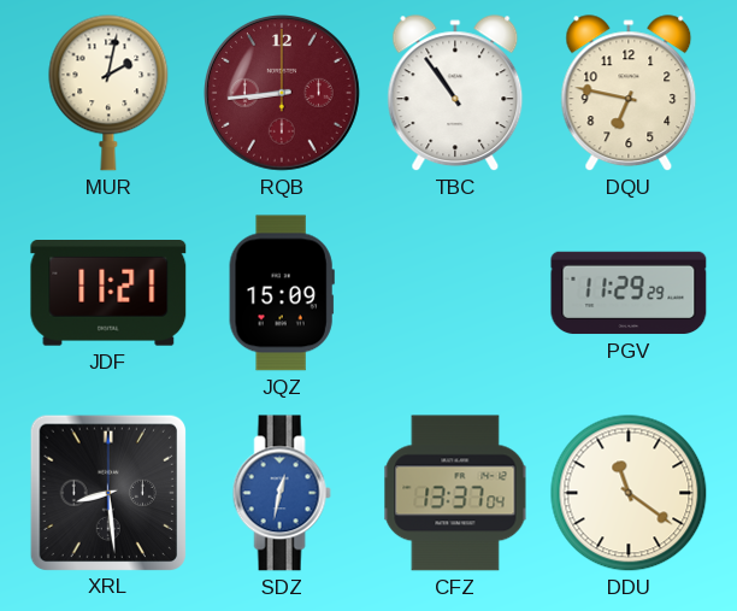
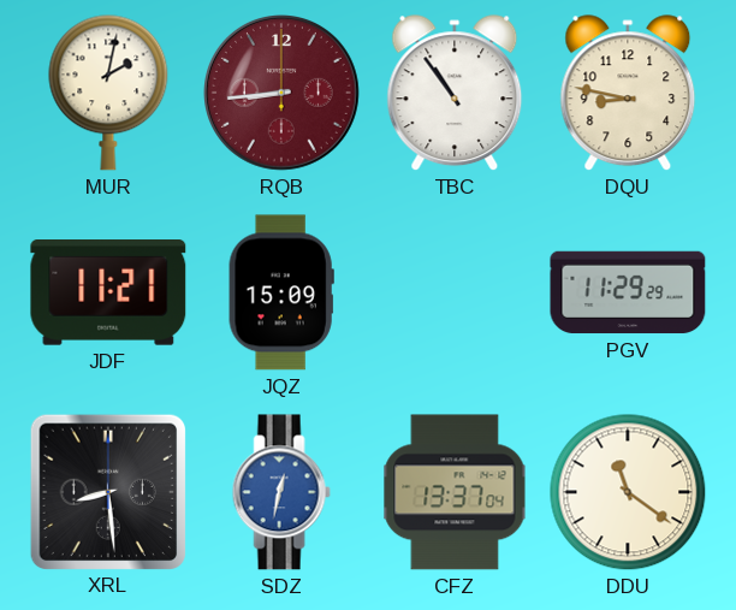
DQU: 6:47 -> 8:47 (628, 94)
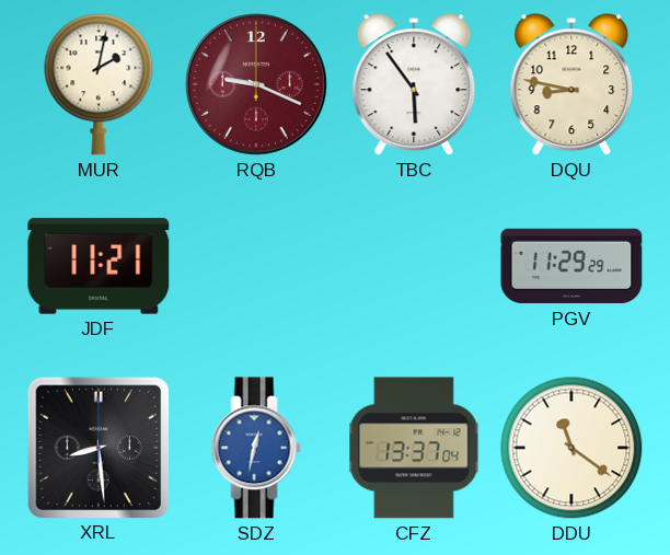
RQB: 8:44 -> 9:19 (257, 85)
TBC: 10:54 -> 5:54 (414, 85)
JQZ: 15:09 -> none (281, 292)
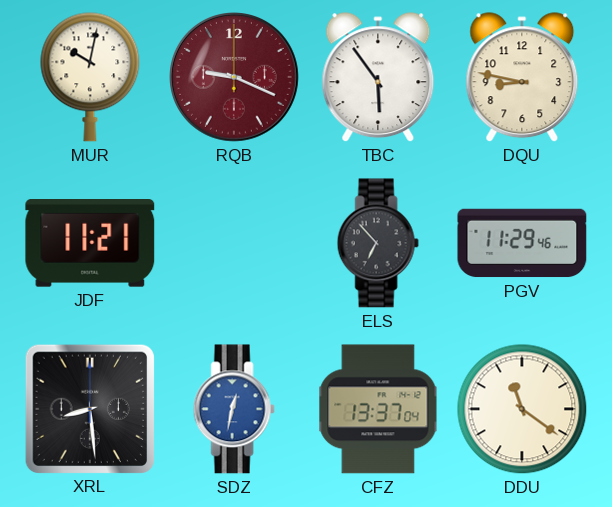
MUR: 2:02 -> 10:02 (90, 77)
ELS: none -> 6:53 (378, 243)
PGV: 11:29:29 -> 11:29:46 (522, 243)
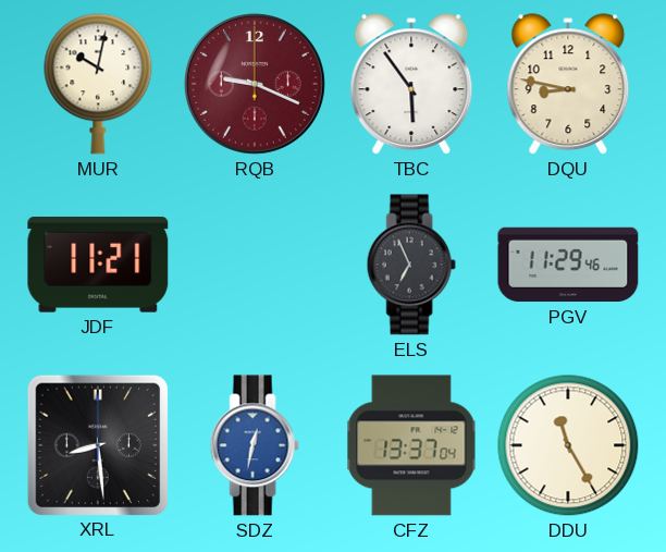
ELS: 6:53 -> 6:56 (411, 265)
DDU: 11:21 -> 11:25 (568, 445)
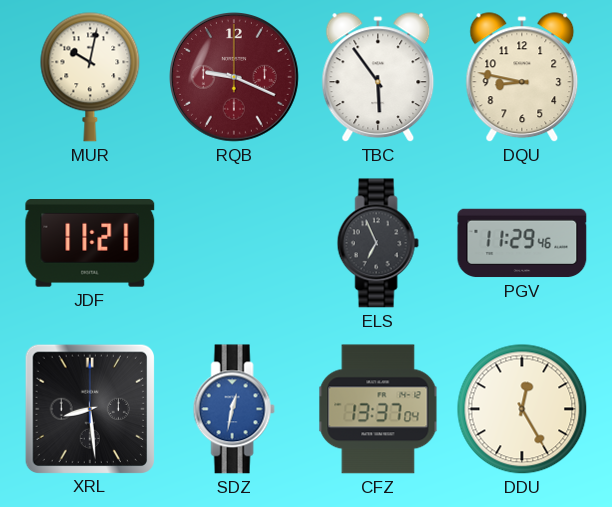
DDU: 11:25 -> 12:25 (522, 409)
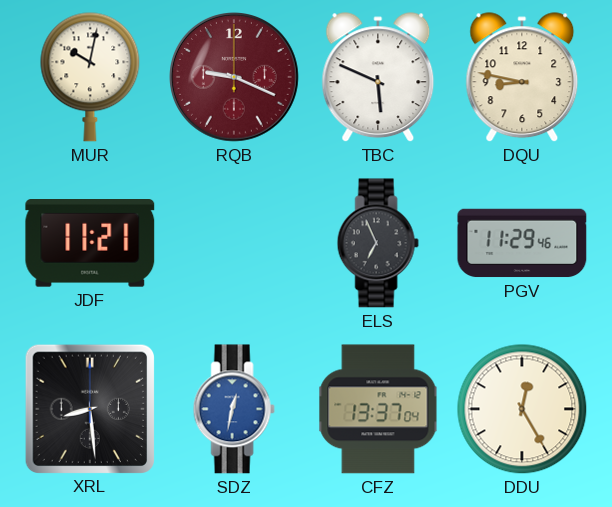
TBC: 5:54 -> 5:49 (378, 78)
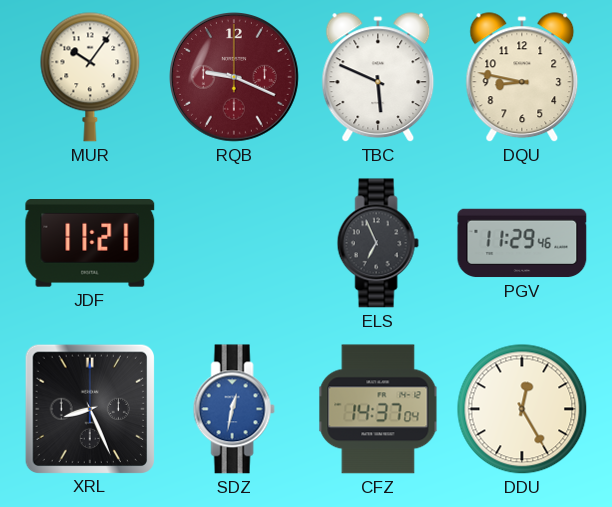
MUR: 10:02 -> 10:06 (90, 77)
XRL: 8:29 -> 8:26 (89, 408)
CFZ: 13:37 -> 14:37 (378, 409)
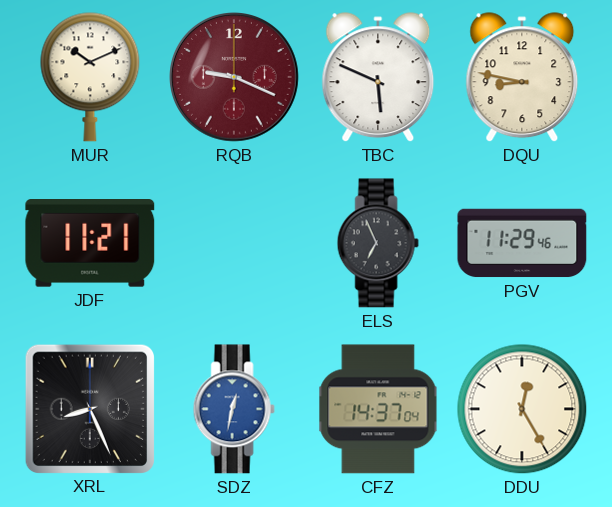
MUR: 10:06 -> 10:11 (90, 77)
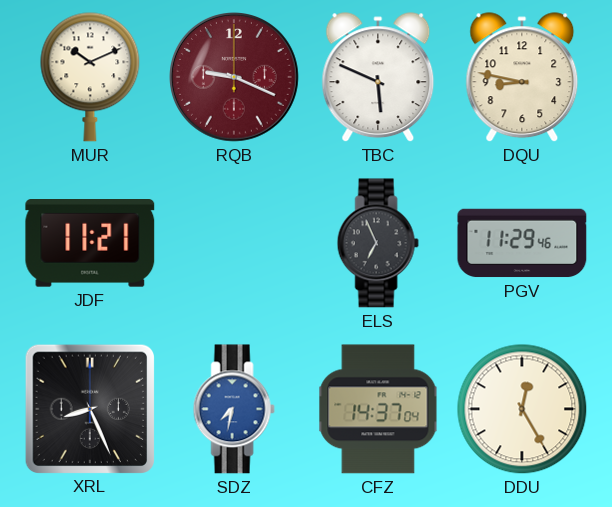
SDZ: 12:32 -> 7:32 (234, 409)
